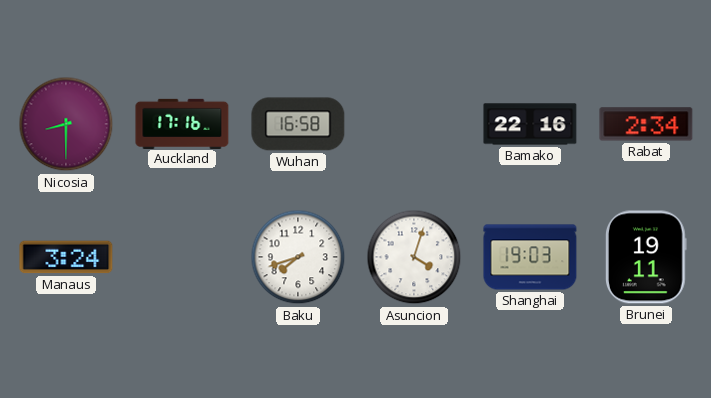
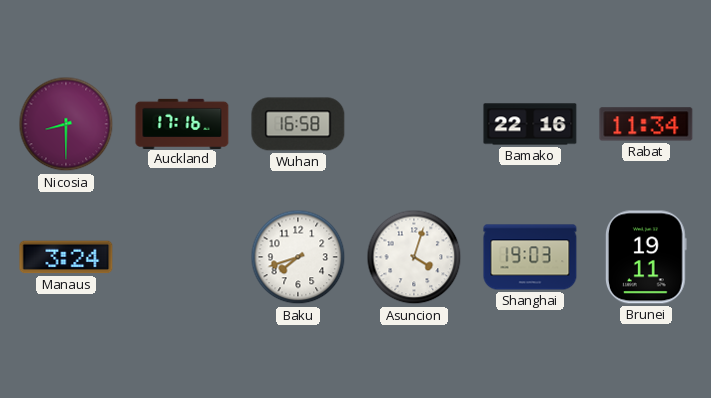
Rabat: 2:34 -> 11:34 (646, 124)
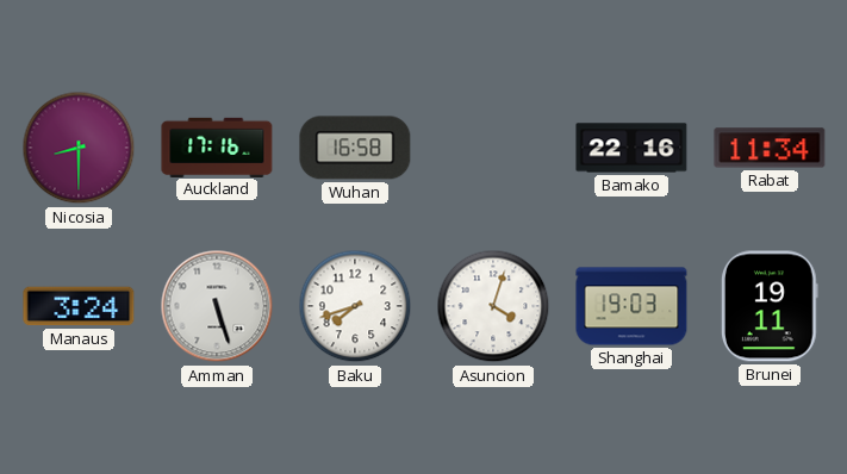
Amman: none -> 5:27 (217, 306)
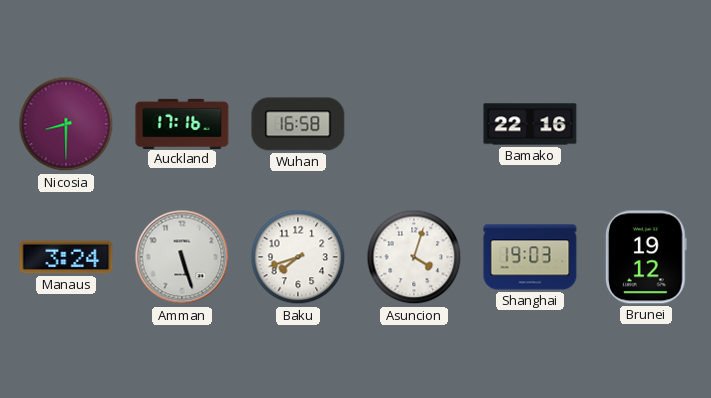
Rabat: 11:34 -> none (770, 148)
Brunei: 19:11 -> 19:12 (646, 257)
